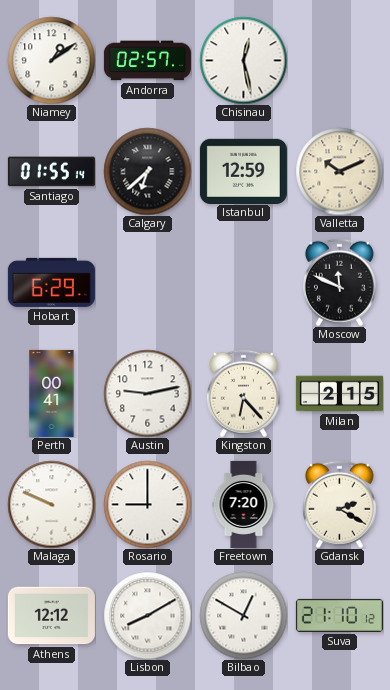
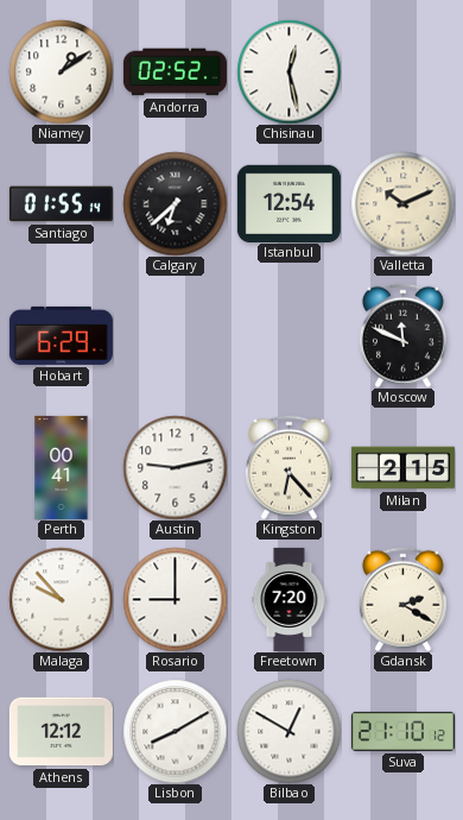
Andorra: 02:57 -> 02:52 (175, 72)
Istanbul: 12:59 -> 12:54 (288, 203)
Malaga: 9:49 -> 9:53 (61, 599)
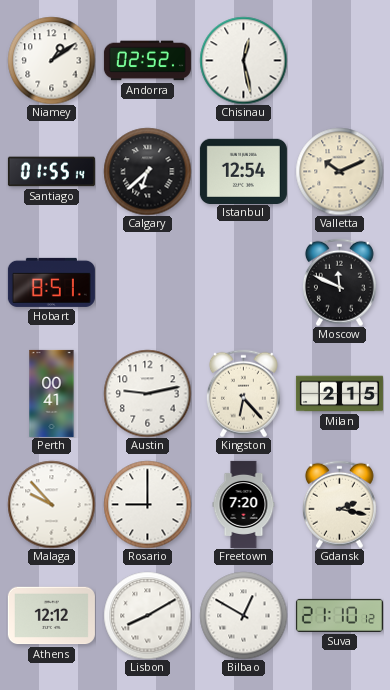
Hobart: 6:29 -> 8:51 (51, 282)
Gdansk: 2:20 -> 2:17 (339, 504)
